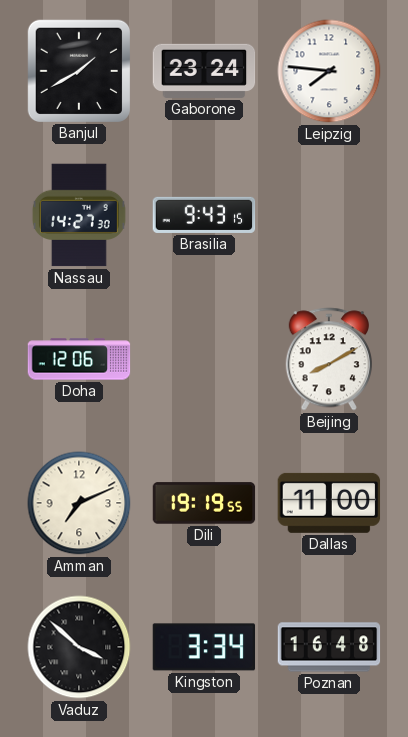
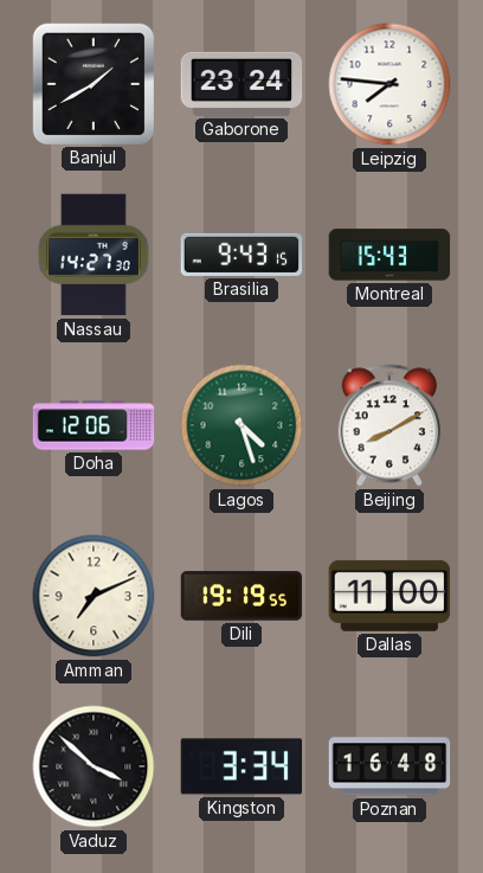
Montreal: none -> 15:43 (389, 255)
Lagos: none -> 4:27 (241, 425)
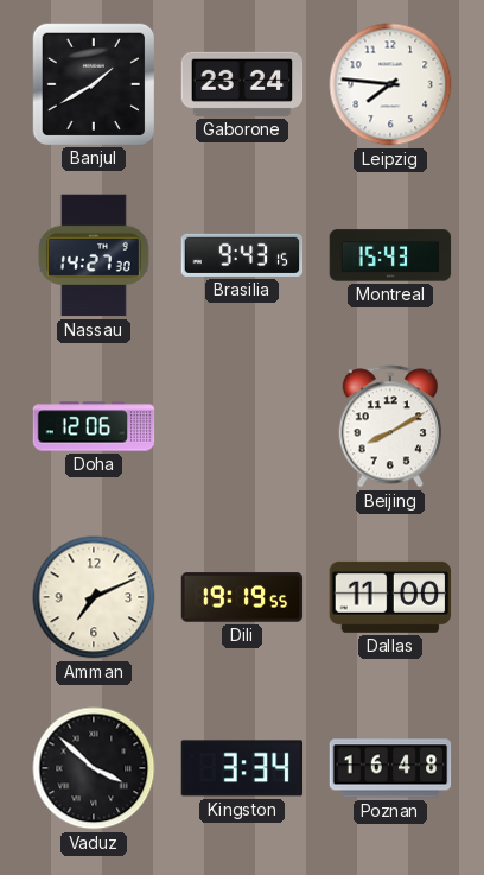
Lagos: 4:27 -> none (241, 425)
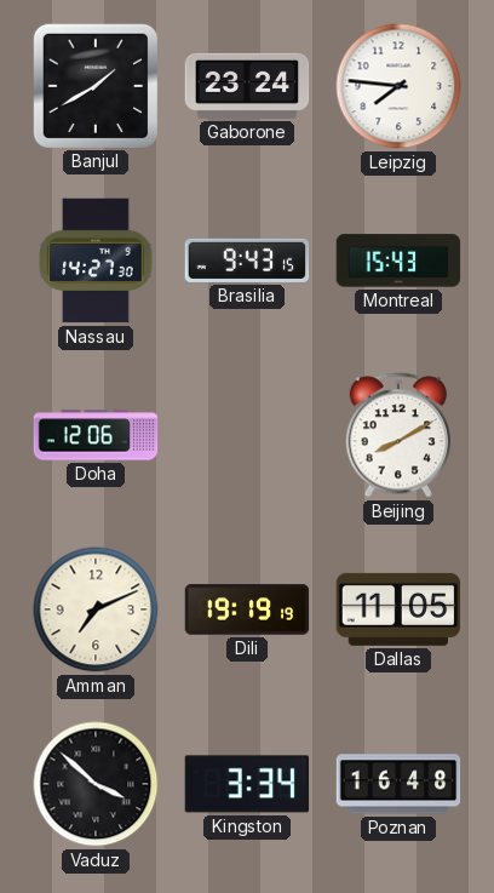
Dili: 19:19:55 -> 19:19:19 (247, 609)
Dallas: 11:00 -> 11:05 (398, 609)
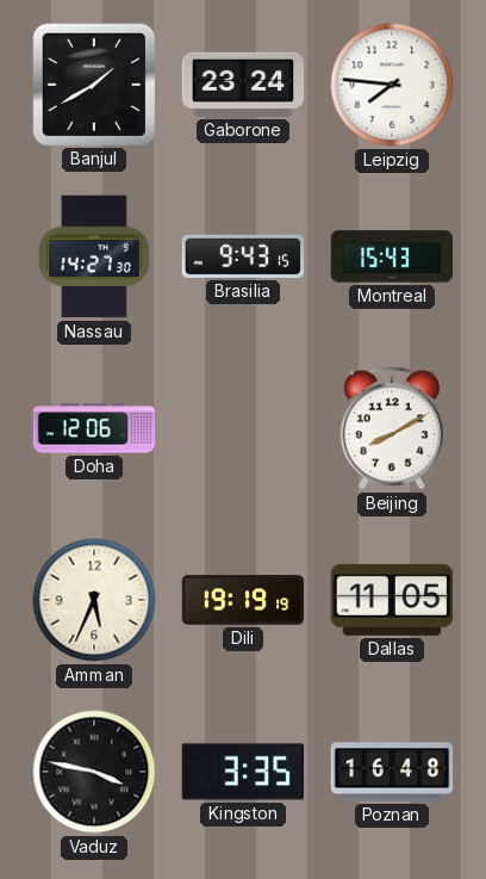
Amman: 7:11 -> 5:34 (94, 600)
Vaduz: 3:52 -> 3:47 (94, 772)
Kingston: 3:34 -> 3:35 (243, 772)
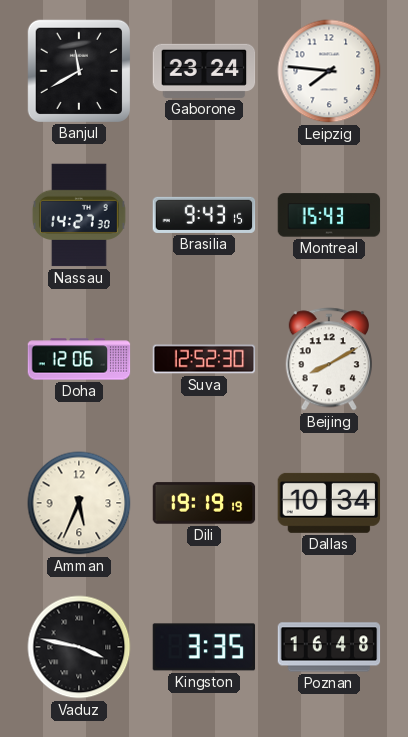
Banjul: 1:40 -> 11:40 (78, 70)
Suva: none -> 12:52 (204, 359)
Dallas: 11:05 -> 10:34 (329, 503)
